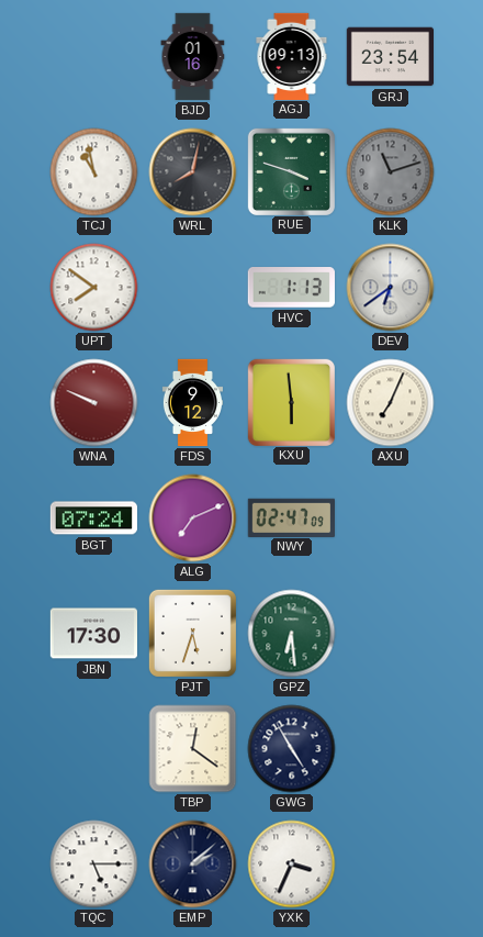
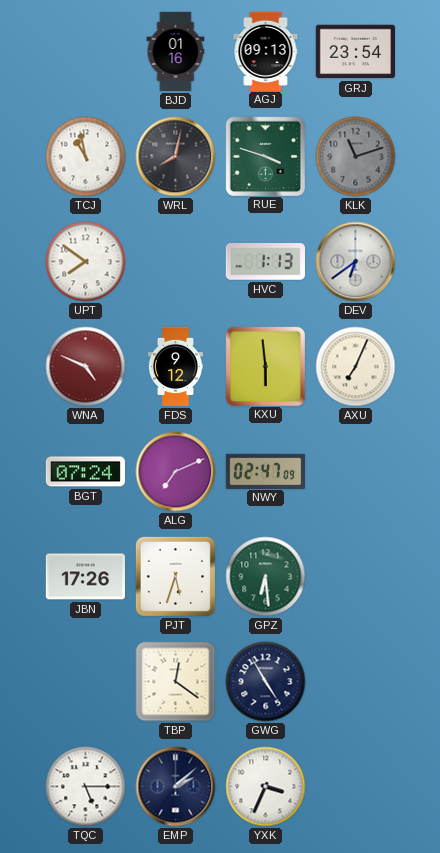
WNA: 9:49 -> 4:49 (86, 367)
JBN: 17:30 -> 17:26 (85, 577)
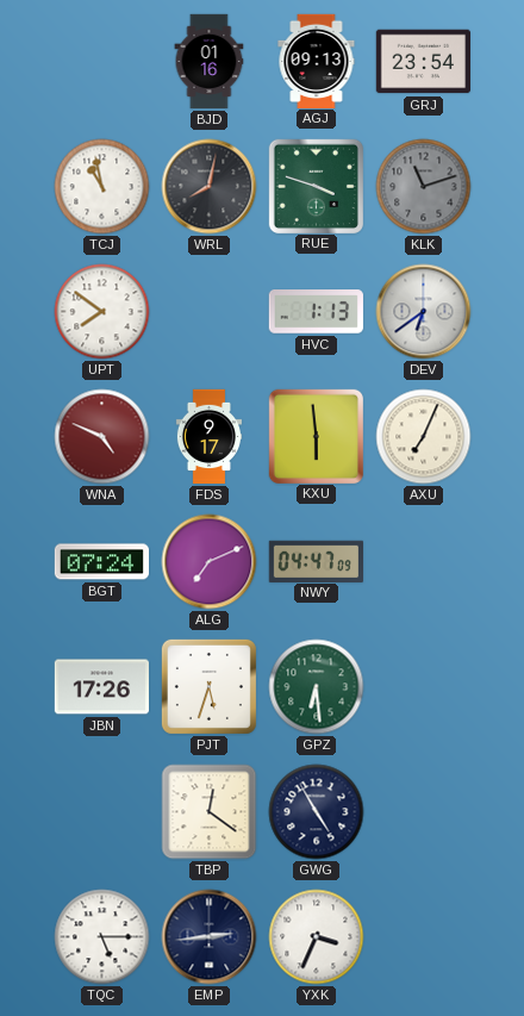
FDS: 9:12 -> 9:17 (208, 437)
NWY: 02:47 -> 04:47 (316, 561)
EMP: 2:08 -> 2:44 (210, 937)
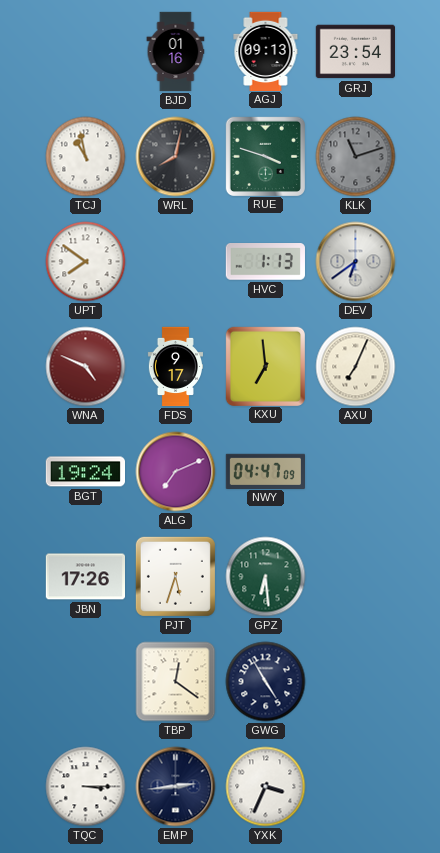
KXU: 5:59 -> 6:59 (265, 366)
BGT: 07:24 -> 19:24 (85, 472)
TQC: 5:15 -> 3:15 (86, 787)
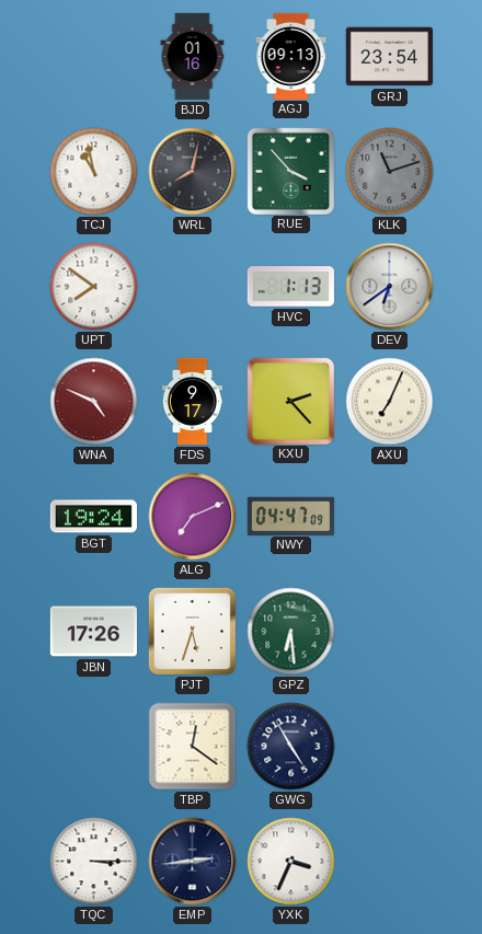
RUE: 3:48 -> 3:53 (290, 171)
KXU: 6:59 -> 2:23 (290, 401)
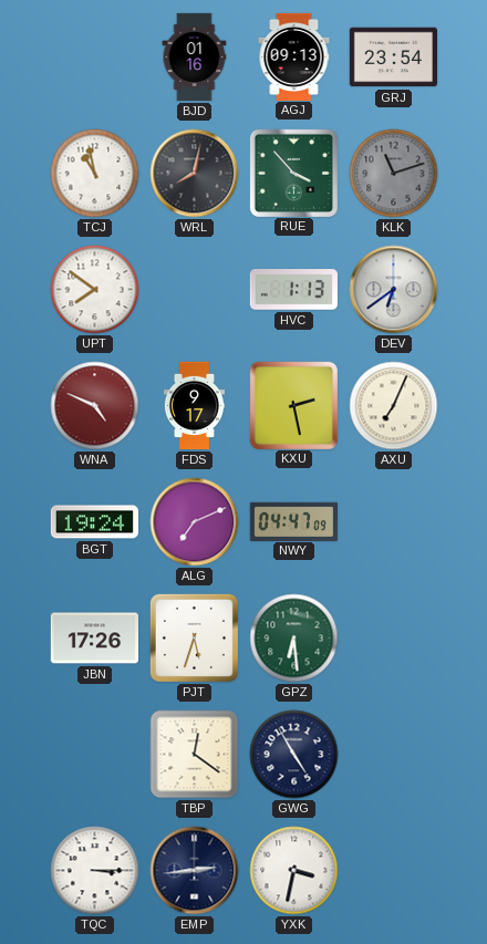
KXU: 2:23 -> 2:28 (293, 405)
YXK: 3:34 -> 3:32 (294, 871)
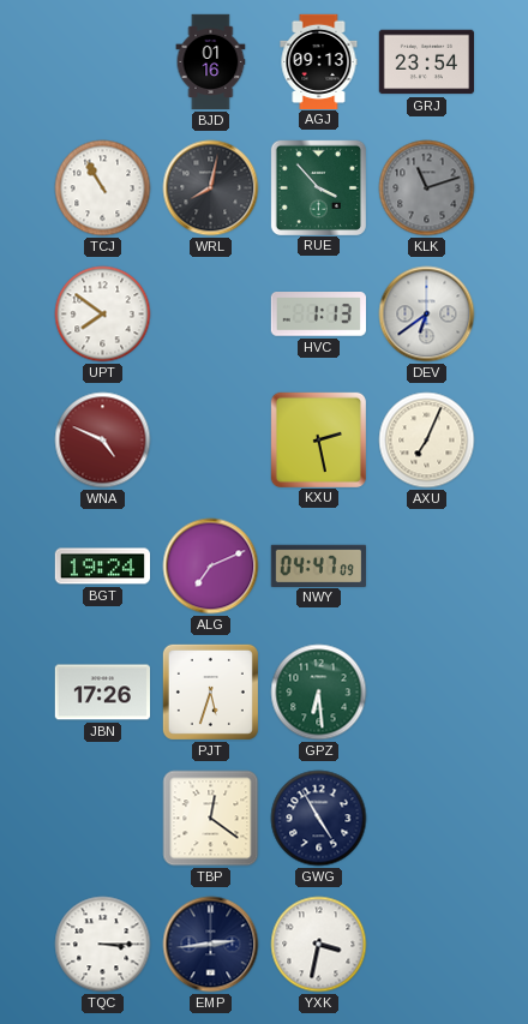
TCJ: 10:58 -> 10:55 (103, 188)
FDS: 9:17 -> none (194, 406)
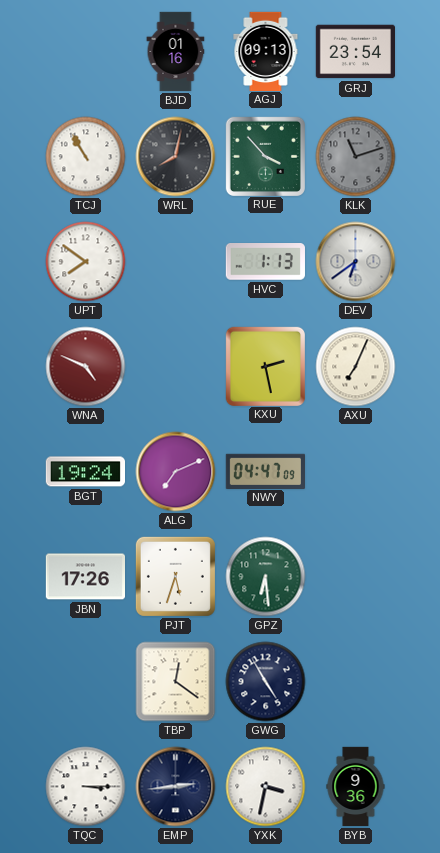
BYB: none -> 9:36 (356, 787)
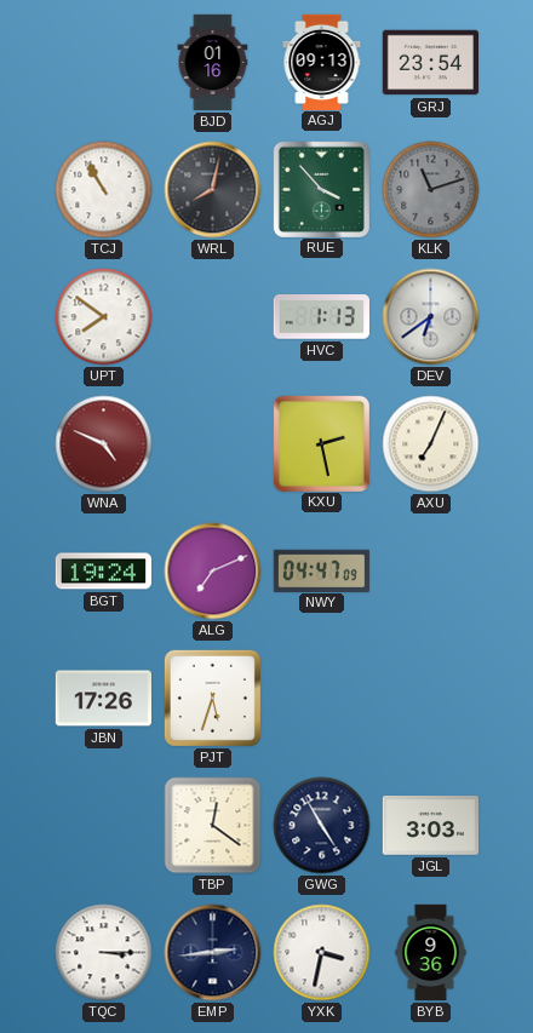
GPZ: 6:29 -> none (266, 577)
JGL: none -> 3:03 (430, 826)
